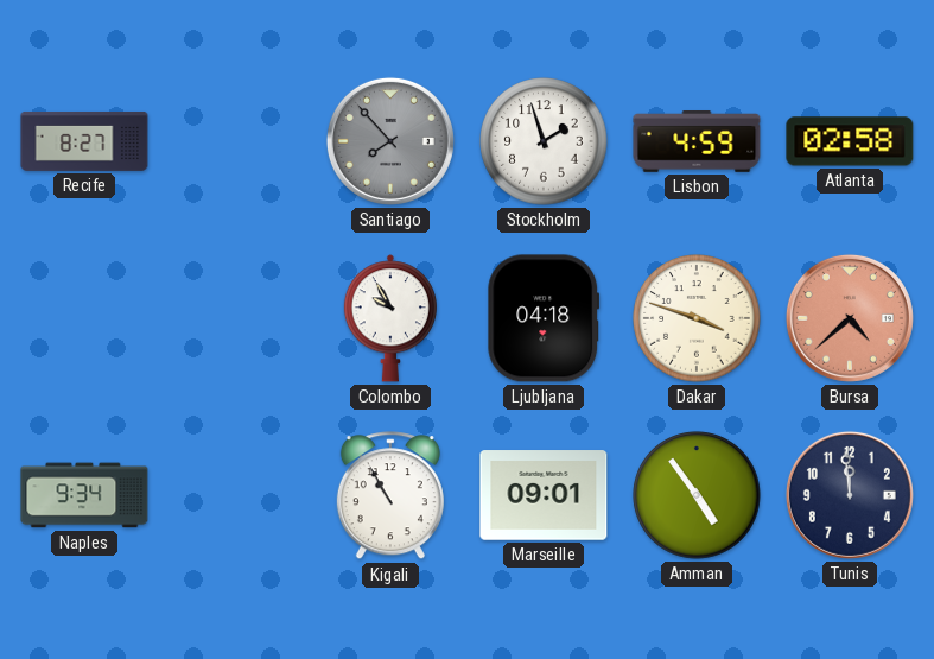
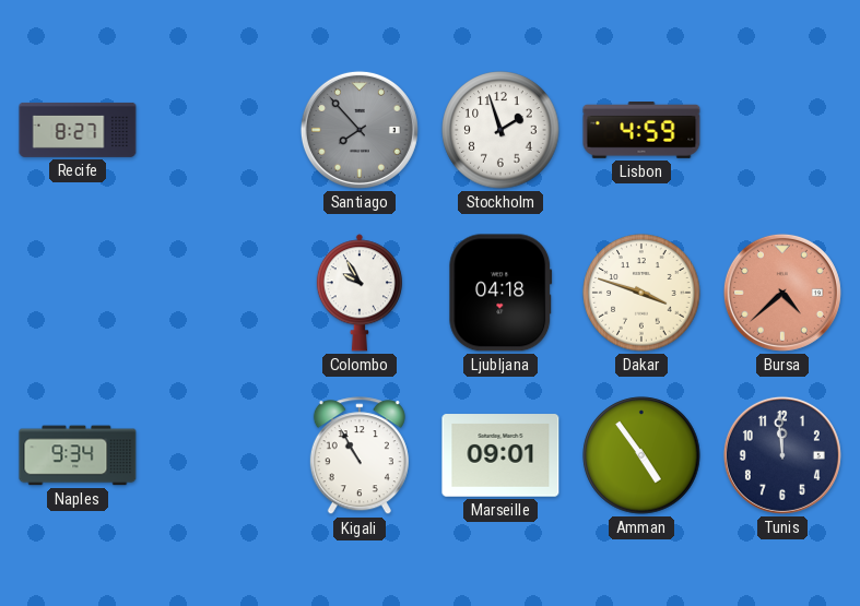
Atlanta: 02:58 -> none (850, 141)
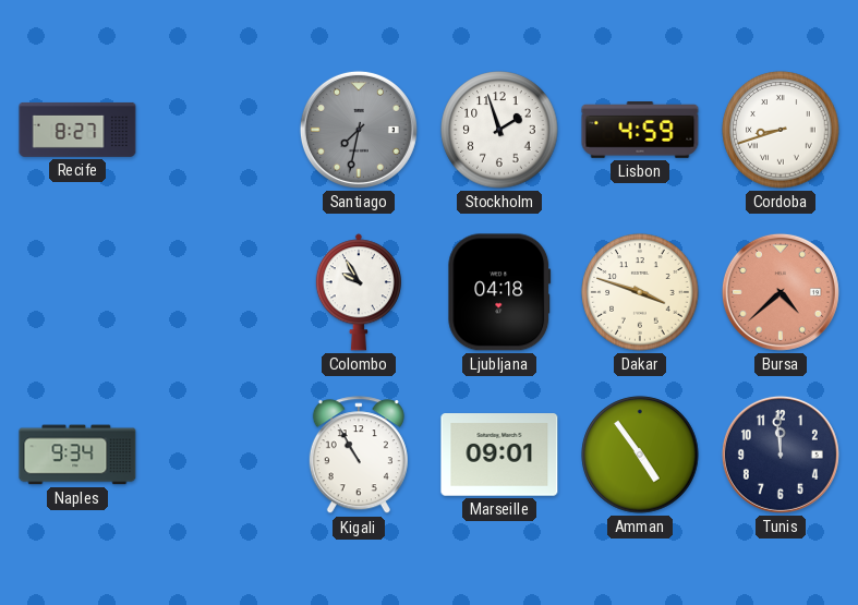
Santiago: 7:53 -> 7:32 (359, 130)
Cordoba: none -> 8:42 (781, 130)
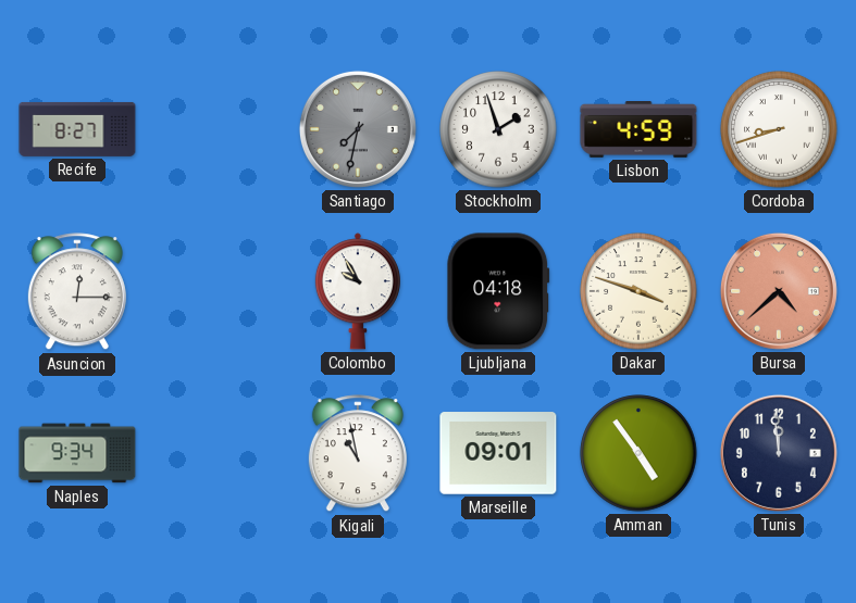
Asuncion: none -> 12:15 (77, 292)
Kigali: 10:55 -> 10:58 (358, 454)
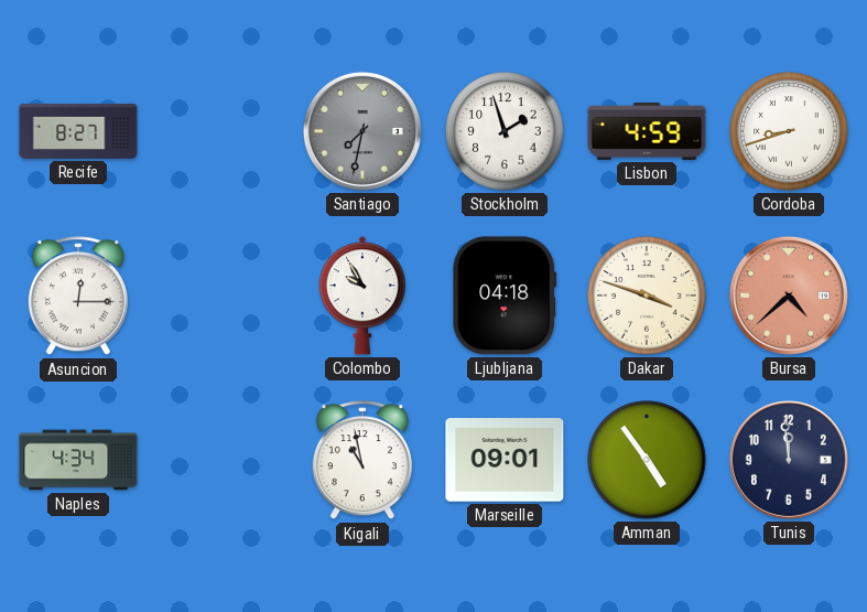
Naples: 9:34 -> 4:34 (78, 460)
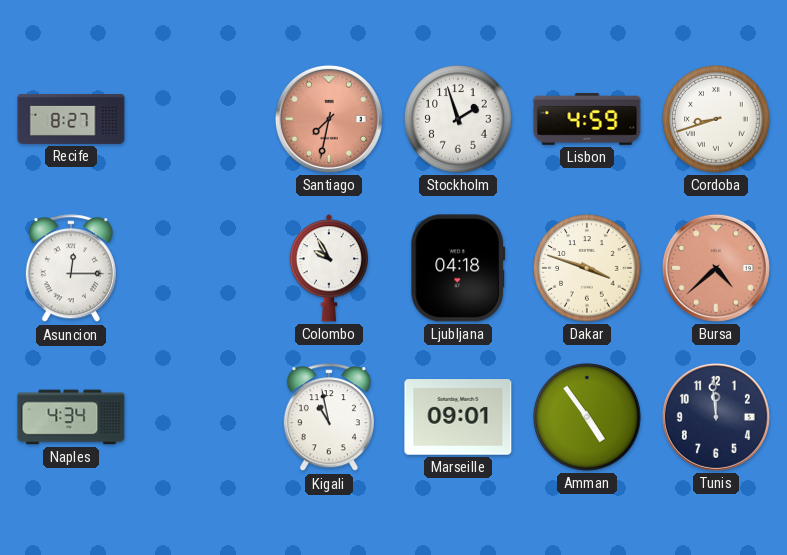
Santiago dial: grey -> salmon (329, 119)
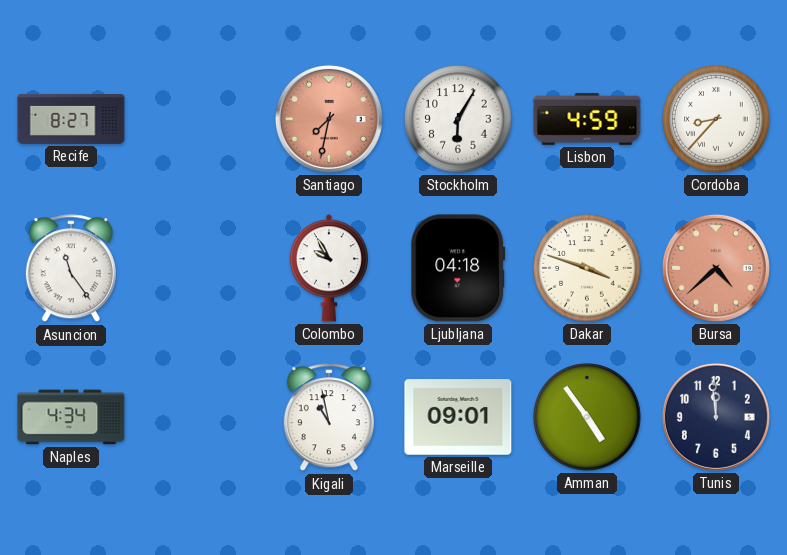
Stockholm: 1:57 -> 6:05 (458, 119)
Cordoba: 8:42 -> 8:37 (716, 119)
Asuncion: 12:15 -> 11:24 (71, 269)
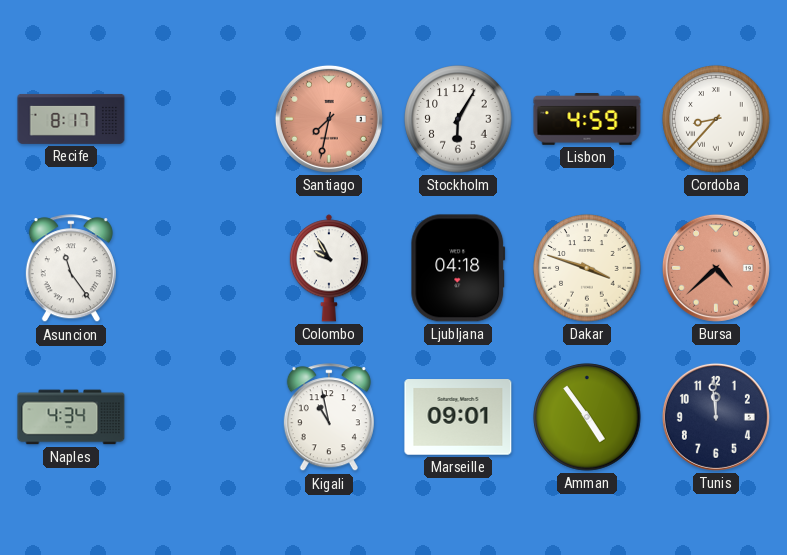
Recife: 8:27 -> 8:17 (71, 119)
